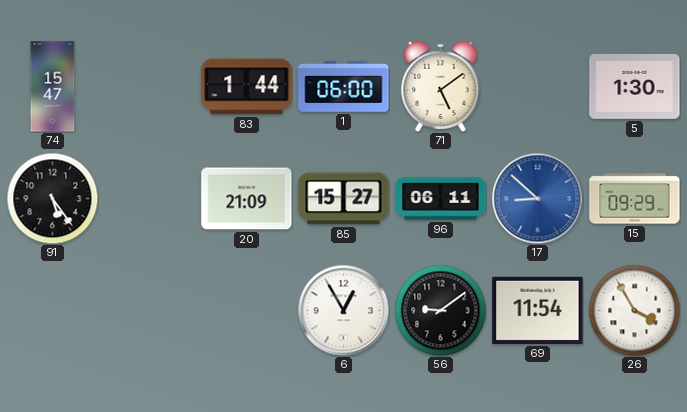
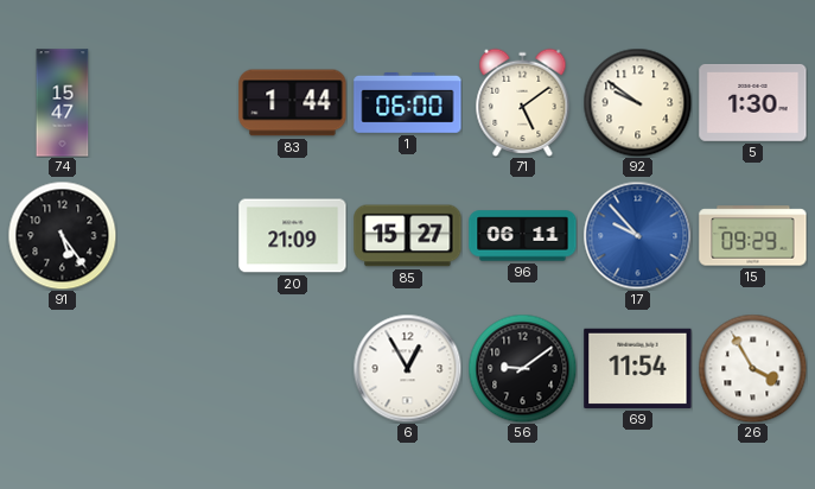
92: none -> 9:51 (637, 102)
17: 8:52 -> 9:53 (637, 235)
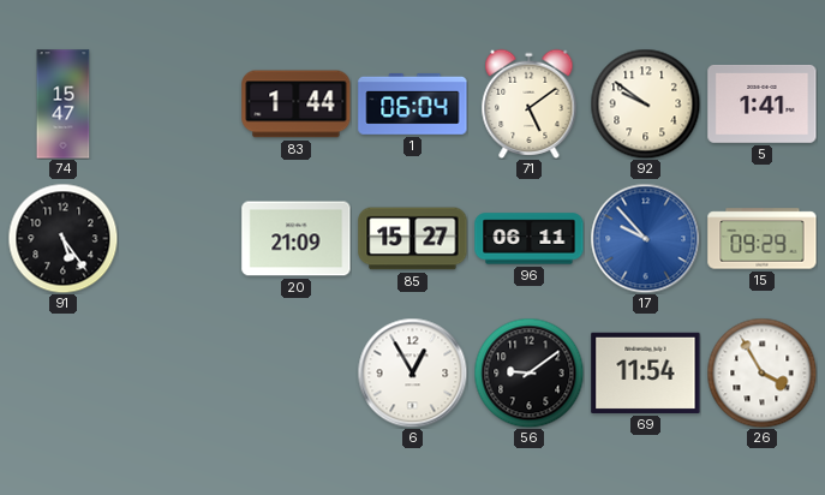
1: 06:00 -> 06:04 (413, 103)
5: 1:30 -> 1:41 (763, 103)
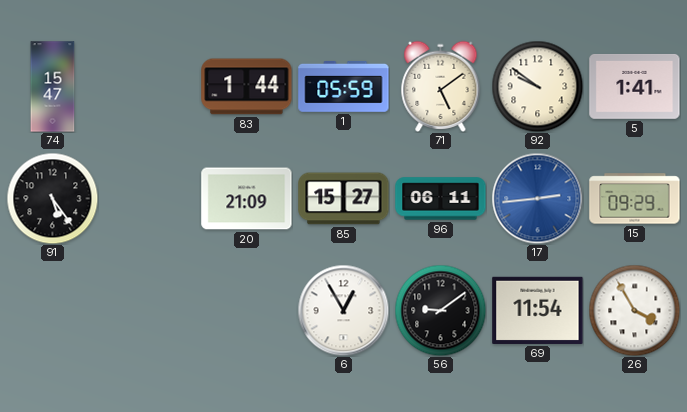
1: 06:04 -> 05:59 (344, 86)
17: 9:53 -> 2:44 (537, 198)
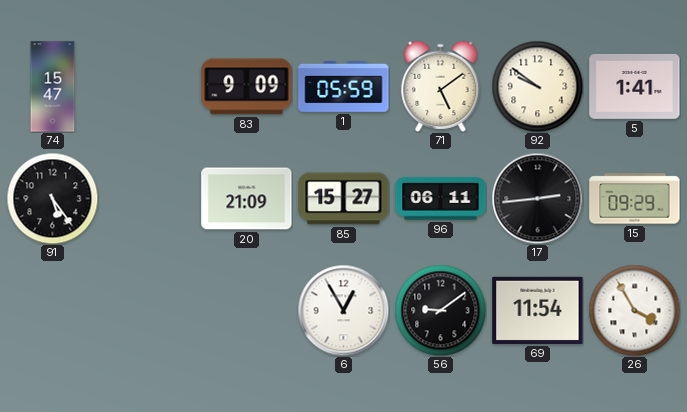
83: 1:44 -> 9:09 (247, 87)
17 dial: blue -> black (537, 198)
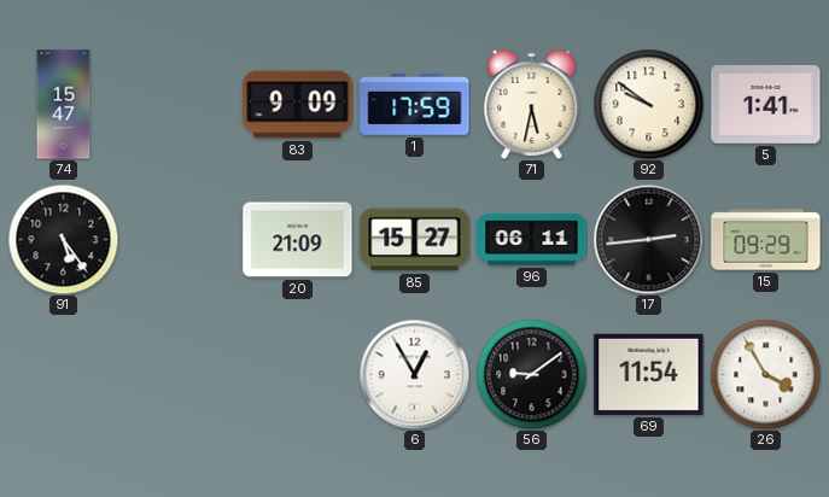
1: 05:59 -> 17:59 (415, 104)
71: 5:09 -> 5:32 (532, 104)
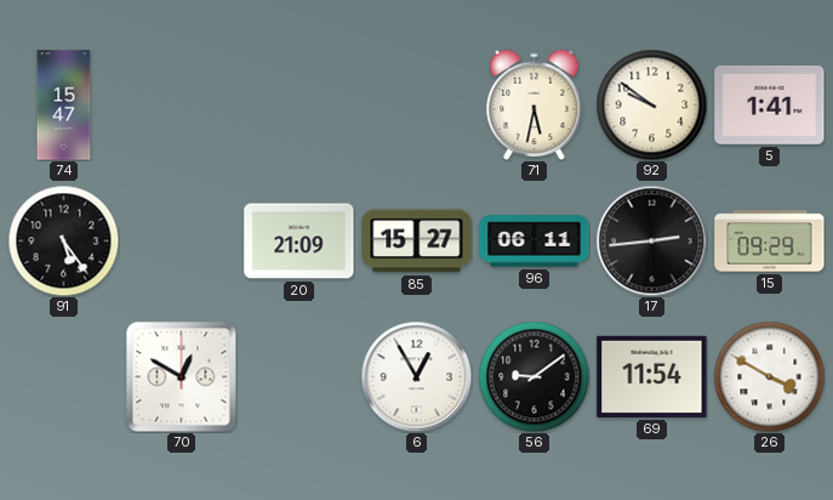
83: 9:09 -> none (298, 105)
1: 17:59 -> none (415, 104)
70: none -> 12:50 (181, 376)
26: 3:55 -> 3:50 (769, 376)
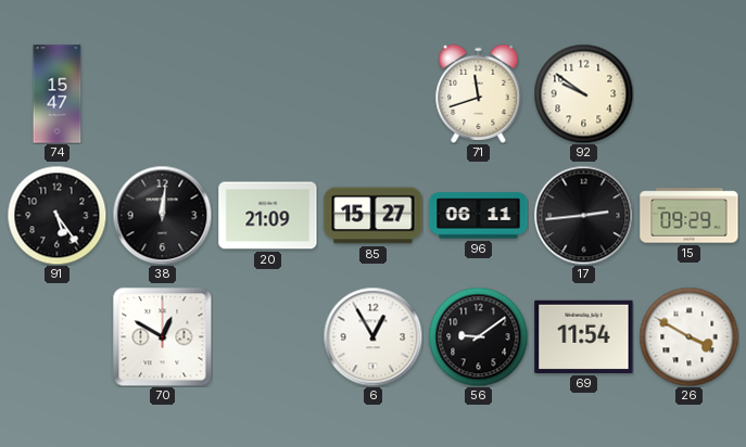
71: 5:32 -> 11:42 (479, 93)
5: 1:41 -> none (770, 104)
38: none -> 12:01 (162, 215)
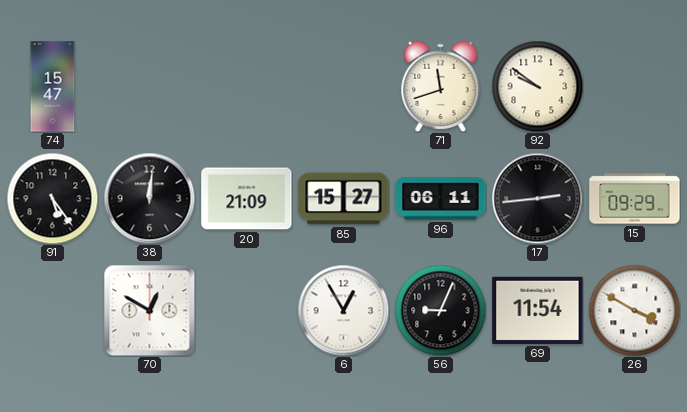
56: 9:09 -> 9:04 (440, 310)
